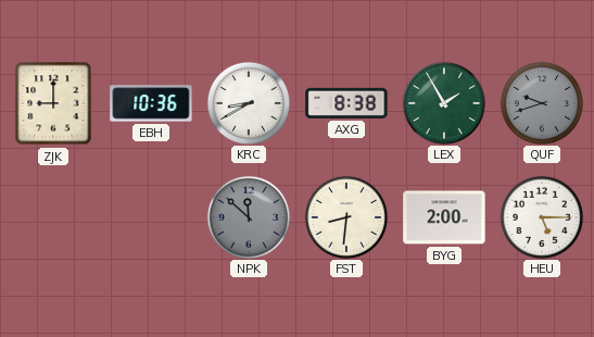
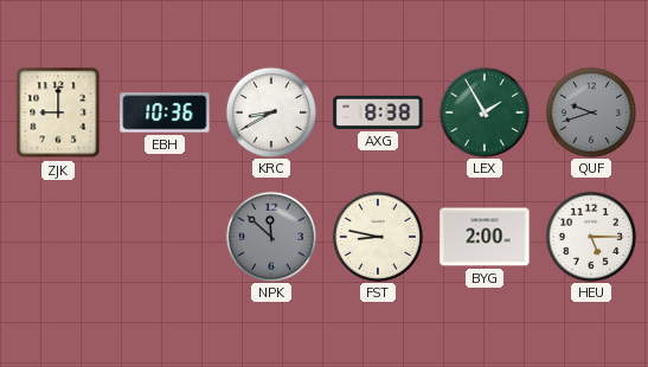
FST: 8:31 -> 8:47 (377, 236)
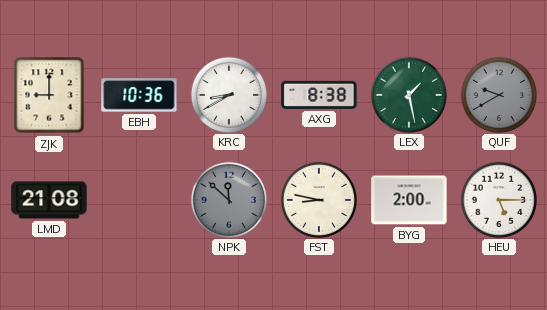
LEX: 1:55 -> 1:28 (408, 94)
QUF: 9:42 -> 9:40 (498, 94)
LMD: none -> 21:08 (49, 200)
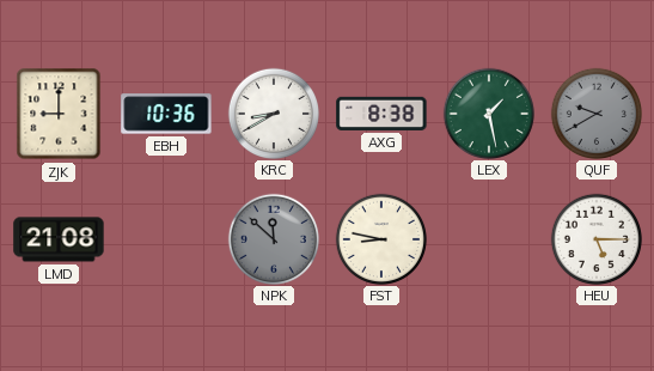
BYG: 2:00 -> none (409, 200)
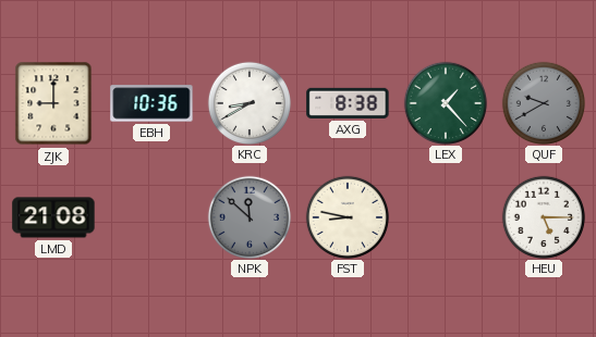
LEX: 1:28 -> 1:23 (445, 102)
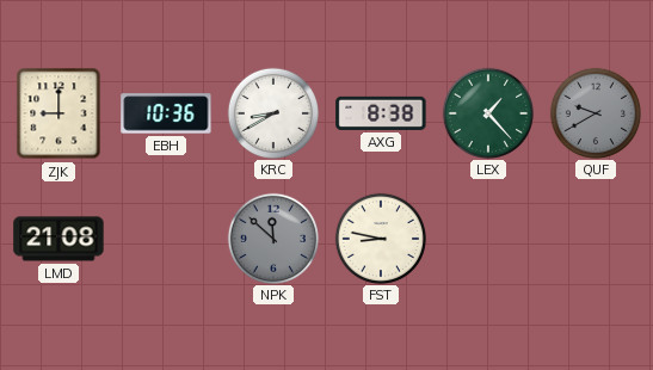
HEU: 5:15 -> none (543, 216)
